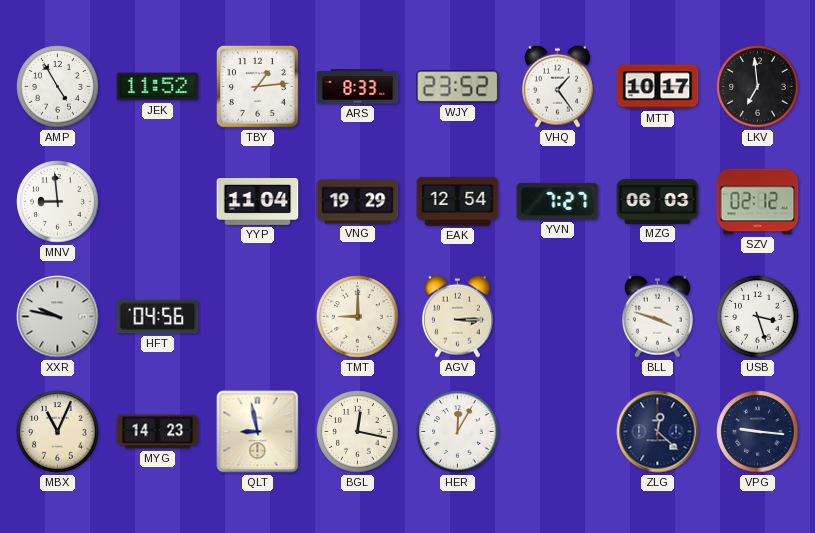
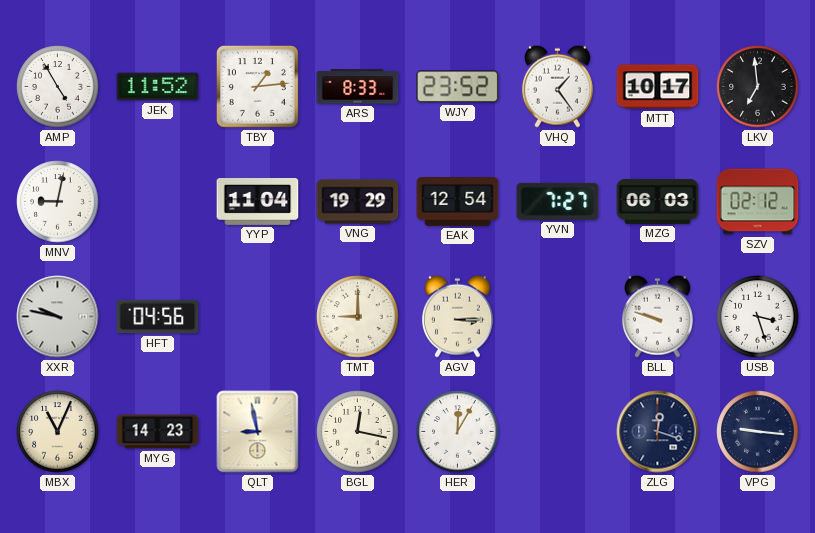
MNV: 8:59 -> 9:02 (58, 202)
BLL: 3:48 -> 9:48 (657, 316)
ZLG: 12:22 -> 12:18 (658, 432)
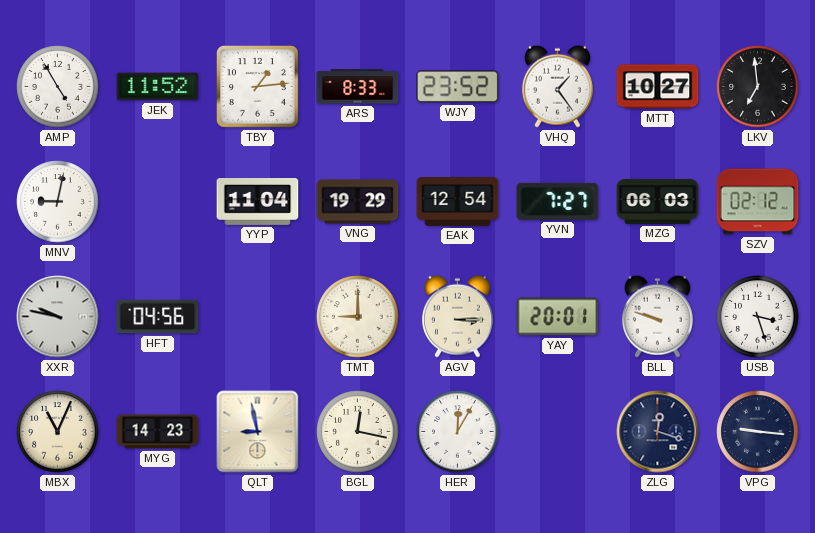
MTT: 10:17 -> 10:27 (658, 87)
YAY: none -> 20:01 (558, 317)
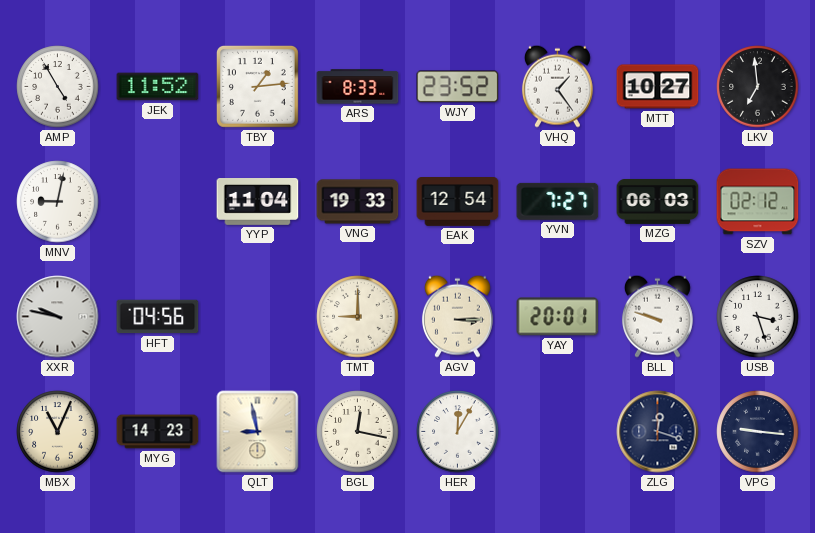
VNG: 19:29 -> 19:33 (358, 202)
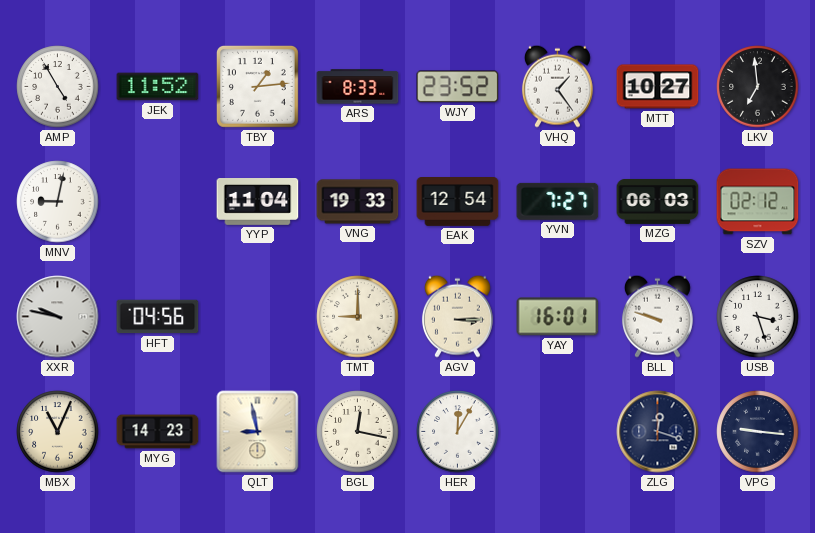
YAY: 20:01 -> 16:01 (558, 317)
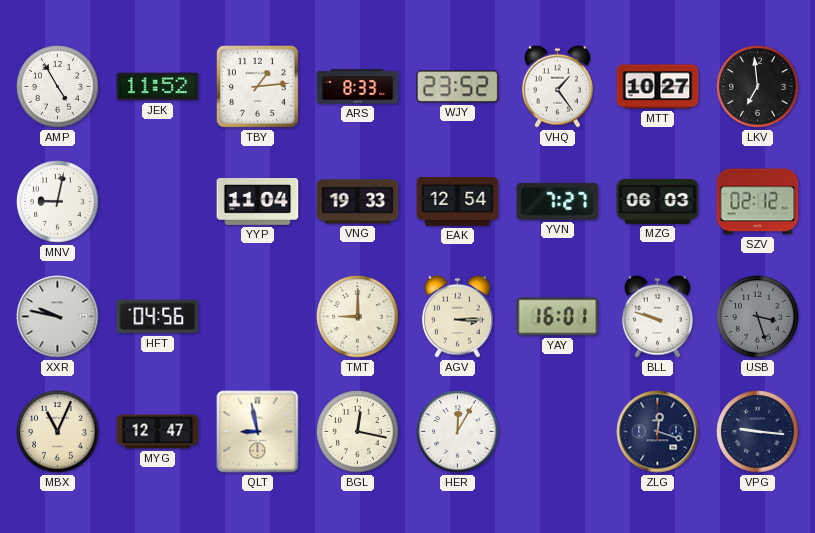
USB dial: white -> grey (758, 317)
MYG: 14:23 -> 12:47 (158, 432)
